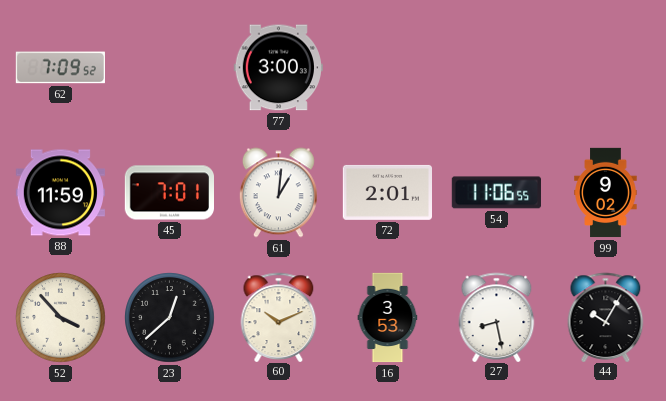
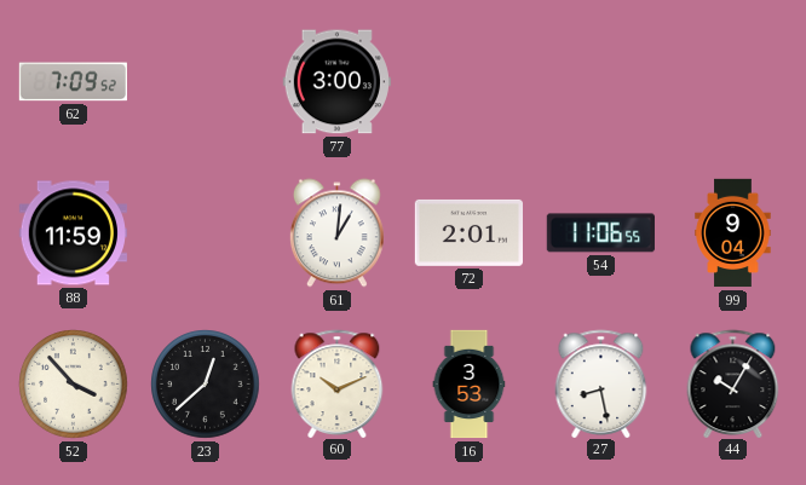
45: 7:01 -> none (169, 193)
99: 9:02 -> 9:04 (733, 233)
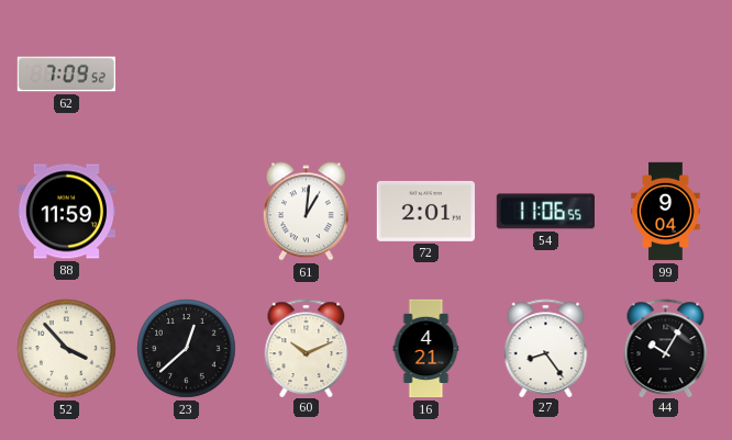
77: 3:00 -> none (336, 82)
16: 3:53 -> 4:21 (426, 349)
27: 8:28 -> 8:24 (546, 348)
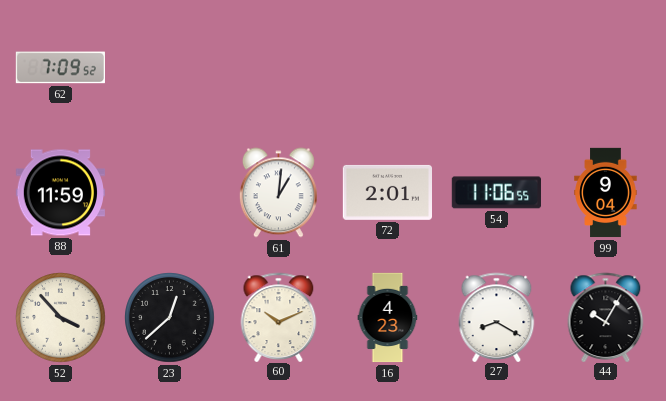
16: 4:21 -> 4:23 (388, 318)
27: 8:24 -> 8:20 (497, 317)
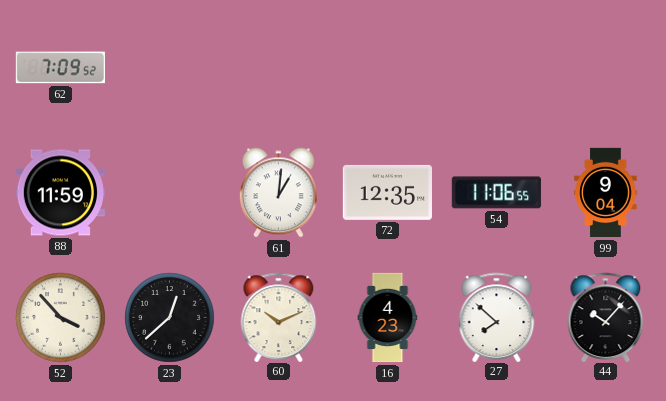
72: 2:01 -> 12:35 (387, 192)
27: 8:20 -> 7:52 (497, 317)
44: 10:05 -> 10:07 (606, 317)
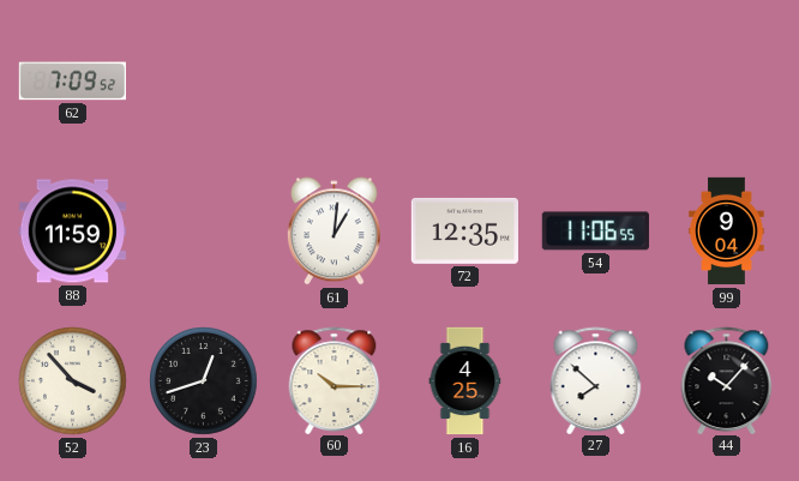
23: 12:38 -> 12:42 (204, 381)
60: 10:11 -> 10:15 (335, 380)
16: 4:23 -> 4:25 (465, 381)
